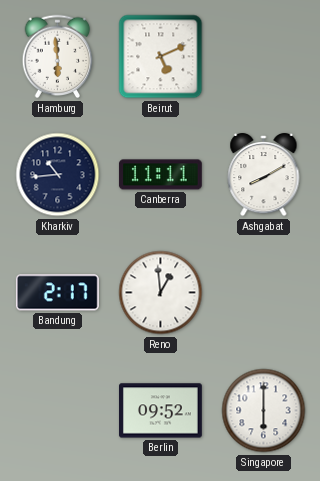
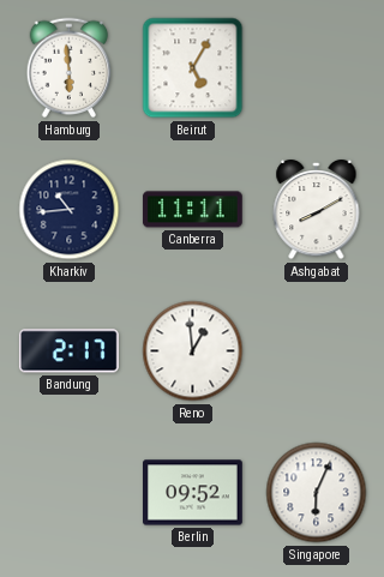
Beirut: 5:11 -> 5:05 (193, 68)
Singapore: 6:00 -> 6:04 (317, 493)
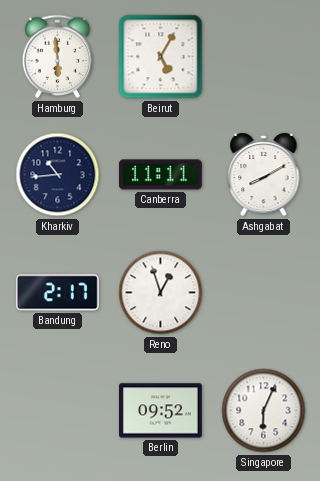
Reno: 12:59 -> 12:57 (161, 293)
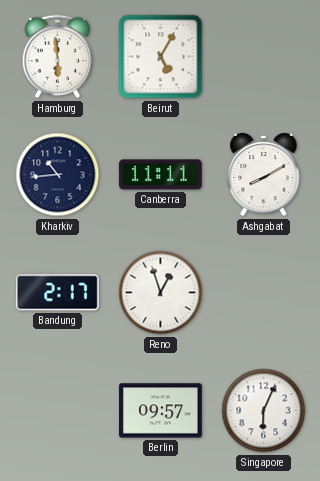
Berlin: 09:52 -> 09:57 (161, 411)
